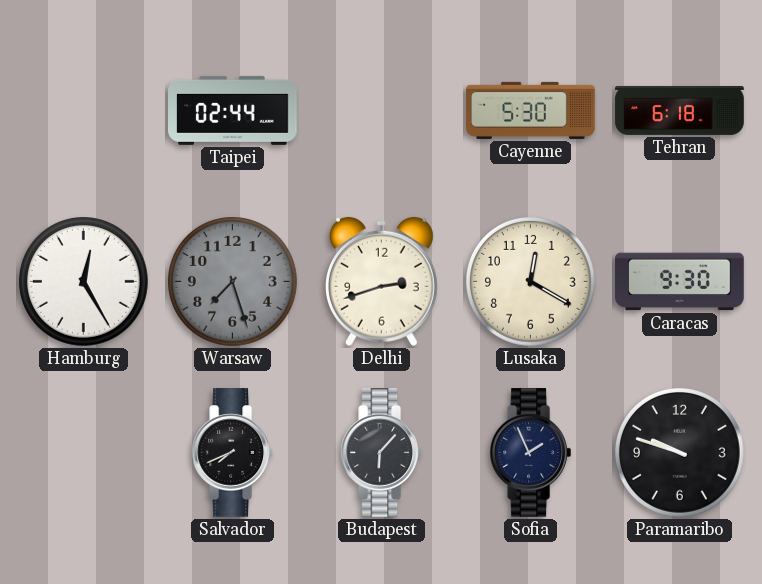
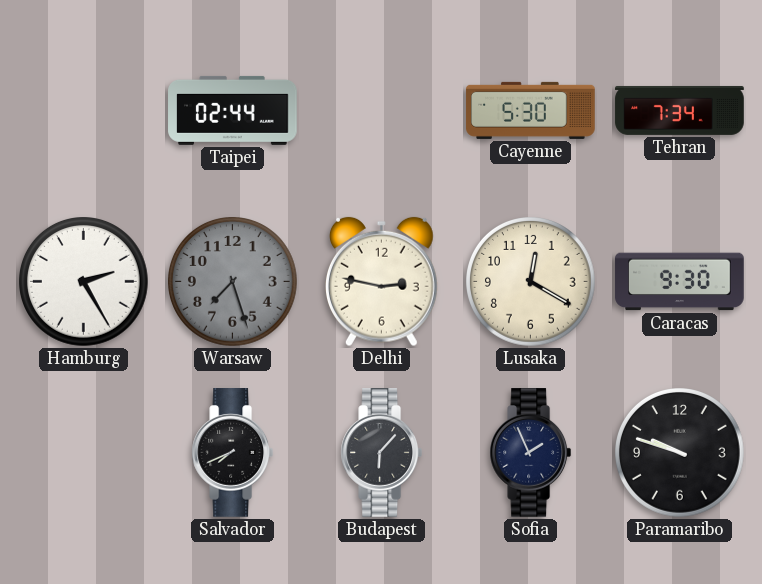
Tehran: 6:18 -> 7:34 (680, 110)
Hamburg: 12:25 -> 2:25 (84, 282)
Delhi: 2:42 -> 2:47 (382, 282)
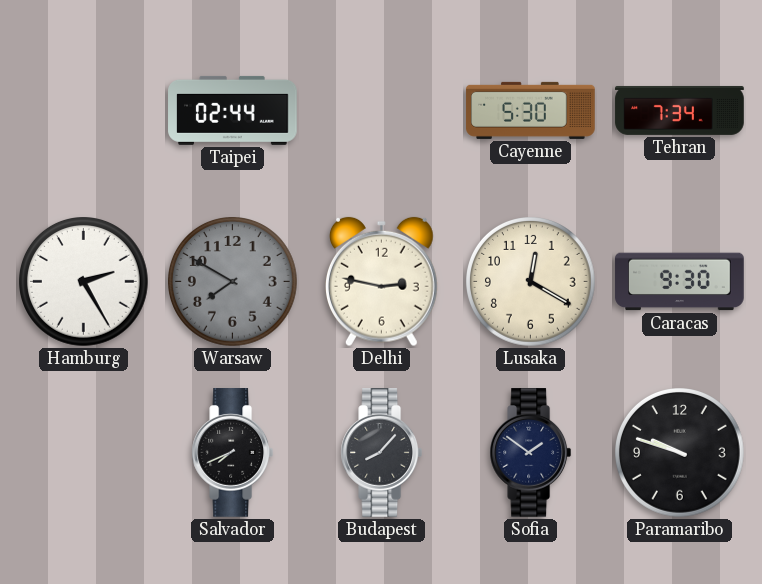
Warsaw: 7:27 -> 7:50 (233, 282)
Budapest: 6:07 -> 8:07 (382, 453)
Sofia: 1:56 -> 1:51 (531, 453)
